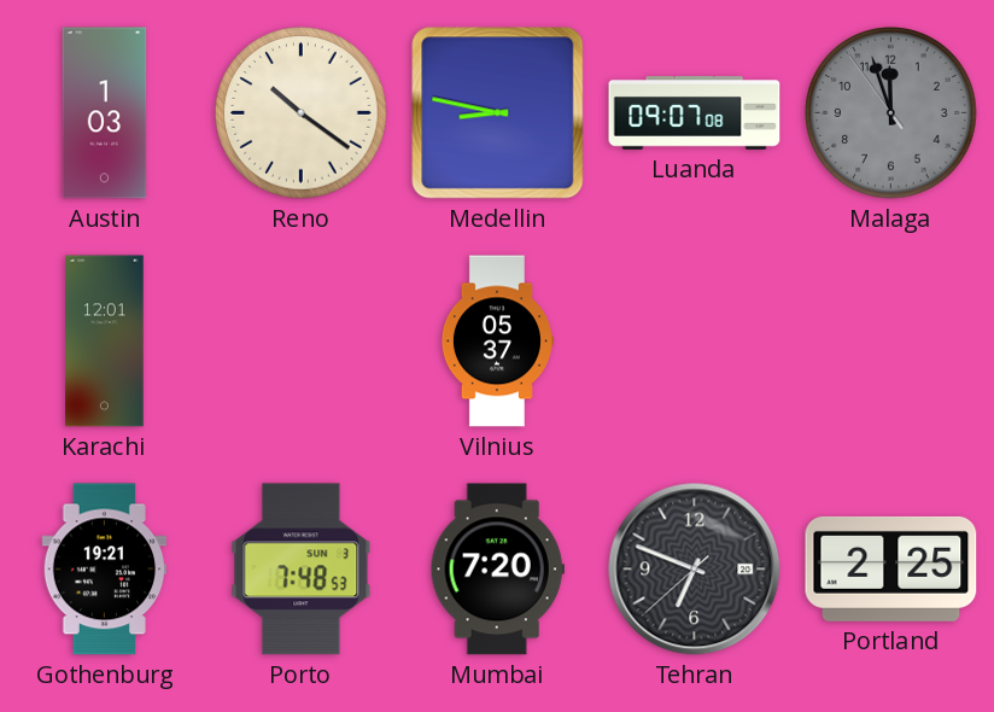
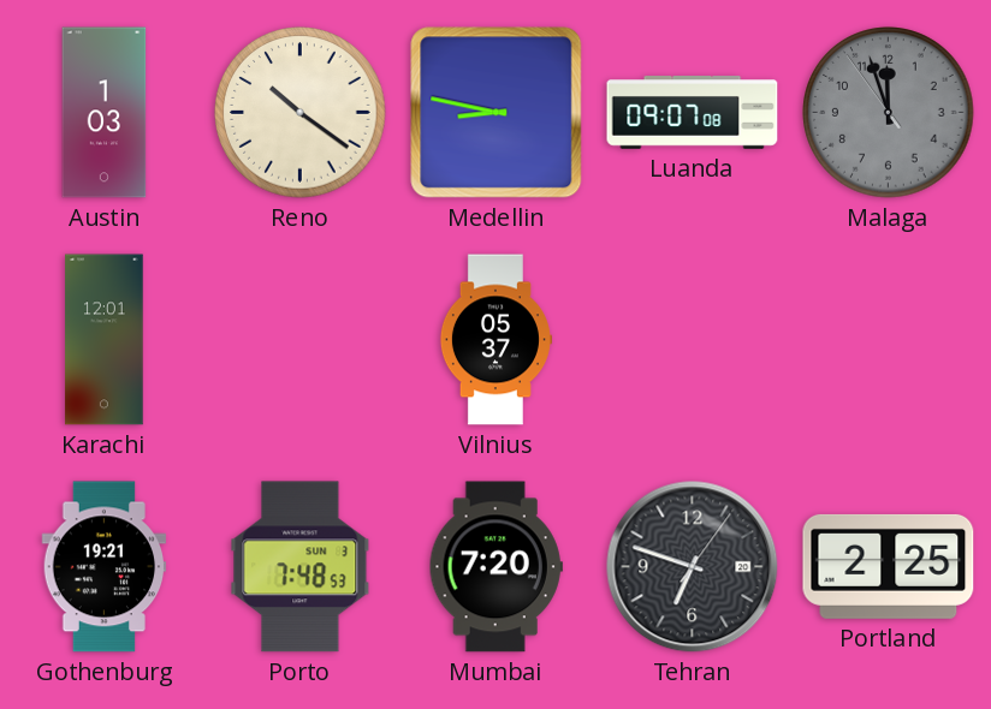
Tehran: 6:48:38 -> 6:48:06 (693, 567)
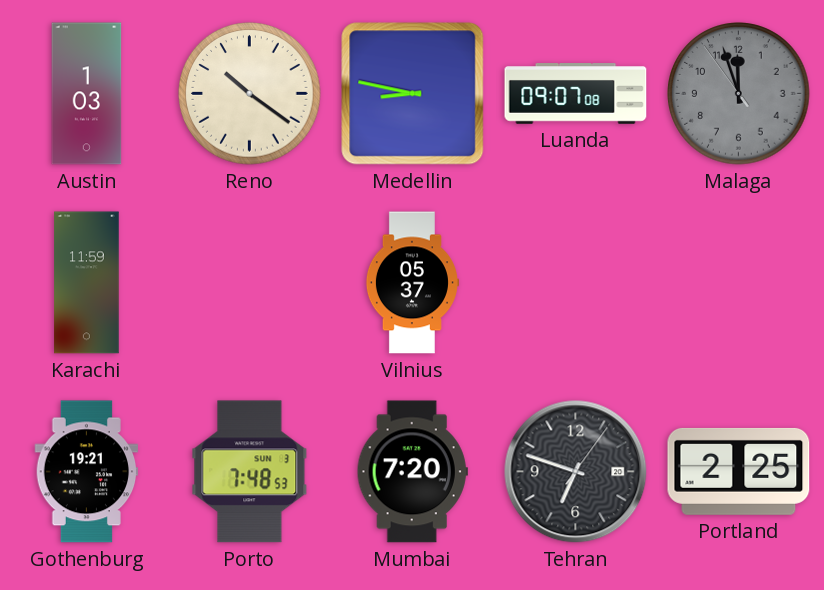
Karachi: 12:01 -> 11:59 (87, 283)
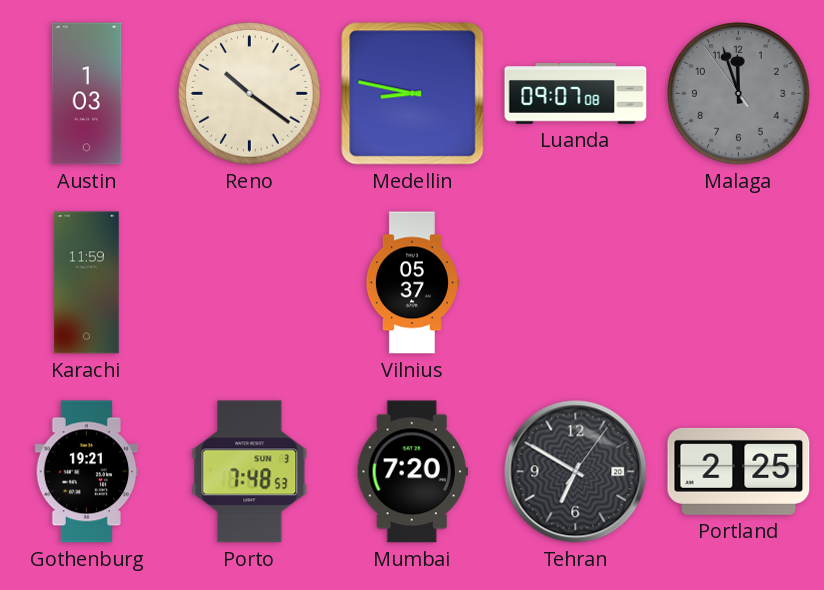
Tehran: 6:48 -> 6:50 (576, 472)
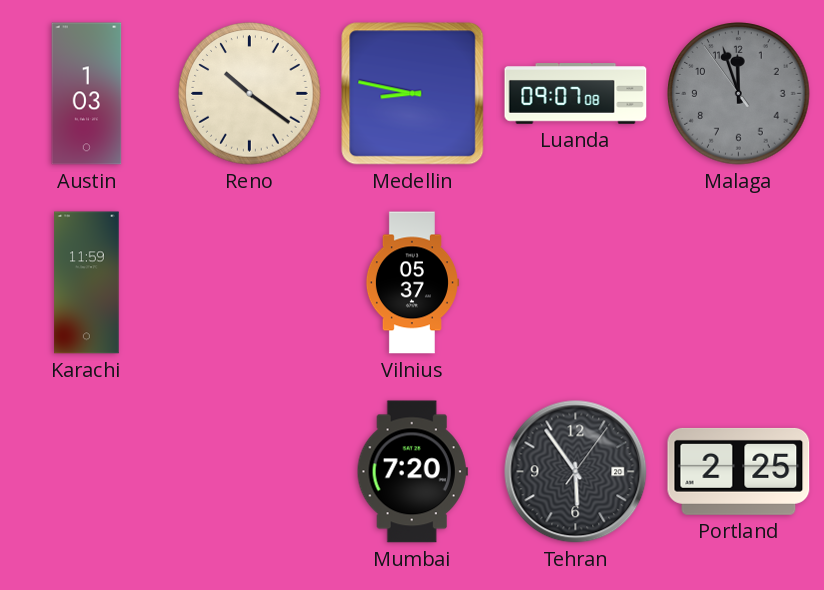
Gothenburg: 19:21 -> none (87, 472)
Porto: 7:48 -> none (250, 472)
Tehran: 6:50 -> 5:54 (576, 472)
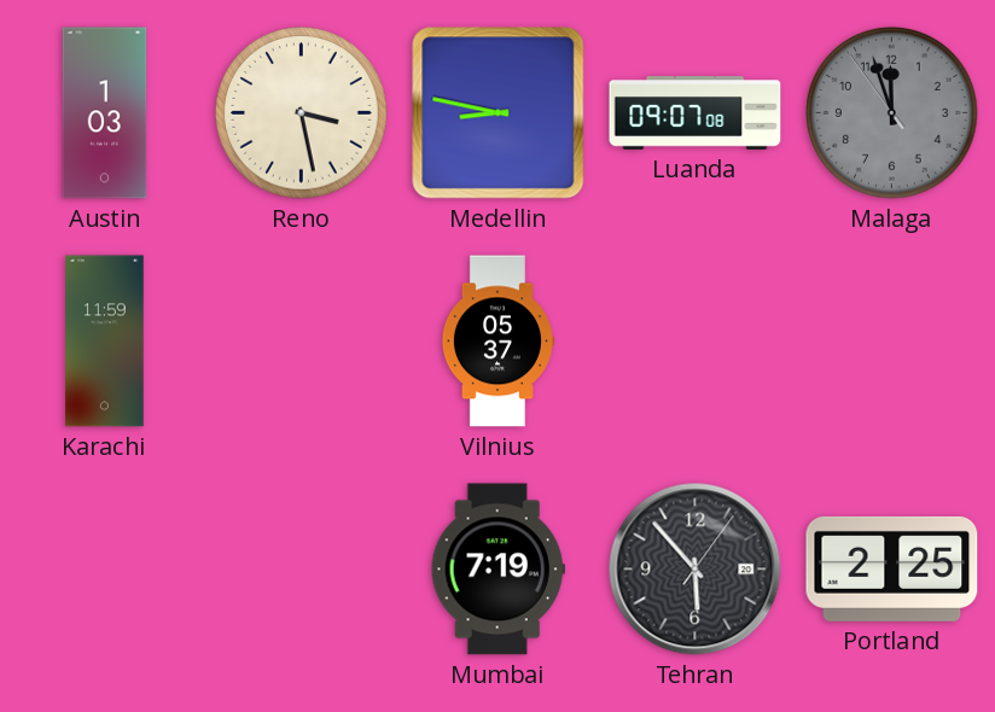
Reno: 10:21 -> 3:28 (302, 113)
Mumbai: 7:20 -> 7:19 (497, 570)
Tehran: 5:54 -> 5:53 (696, 570)
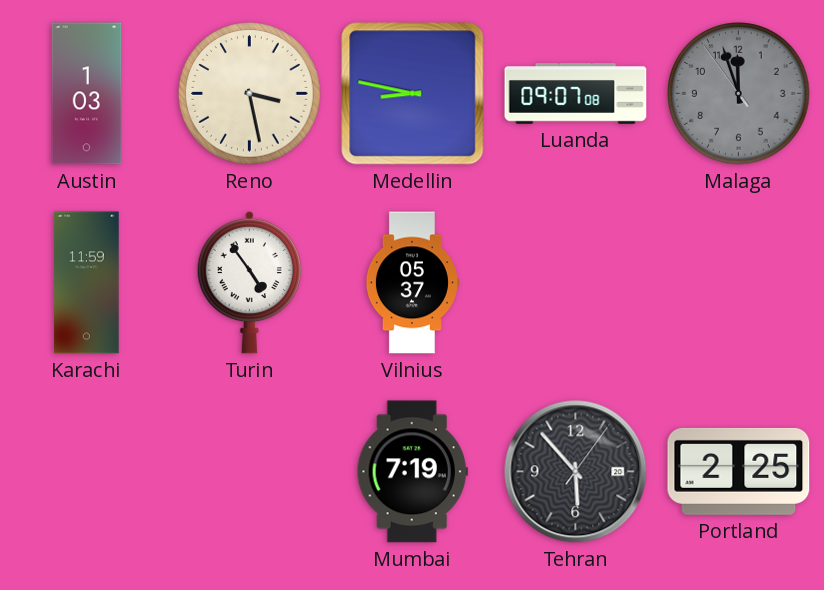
Turin: none -> 4:54 (250, 282)
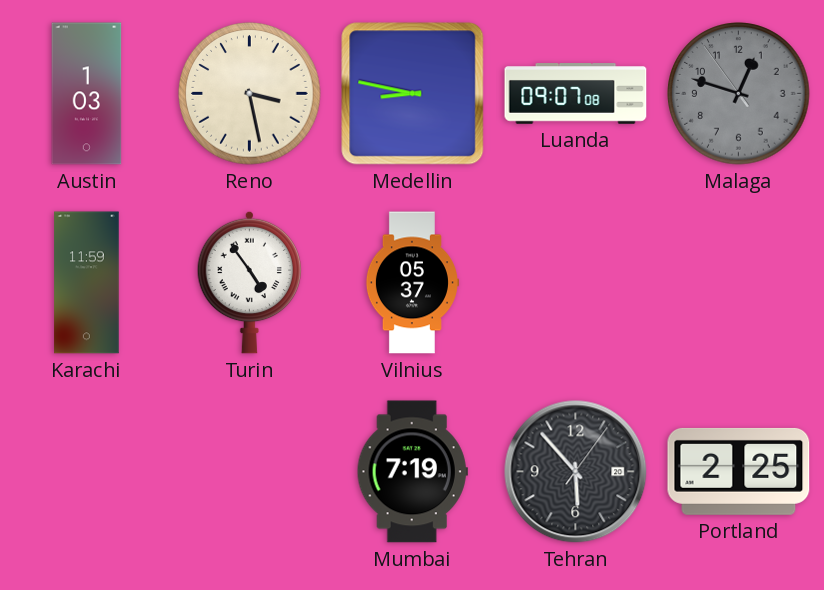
Malaga: 11:56 -> 12:47 (739, 94)
